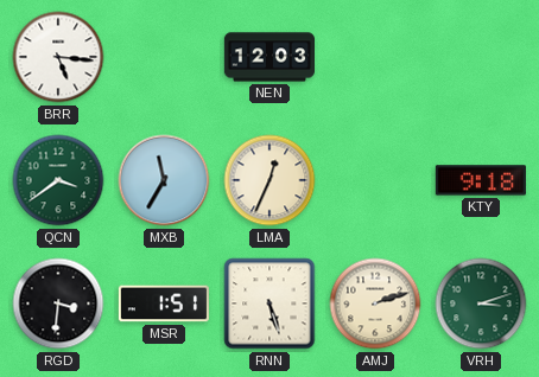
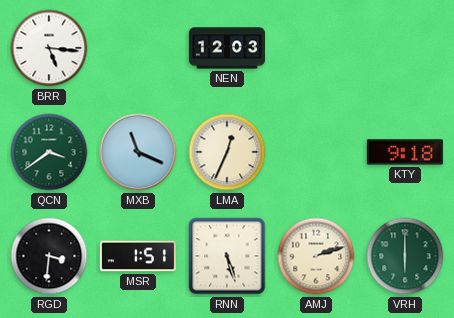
MXB: 11:35 -> 11:19 (138, 152)
VRH: 3:12 -> 6:00 (405, 256)
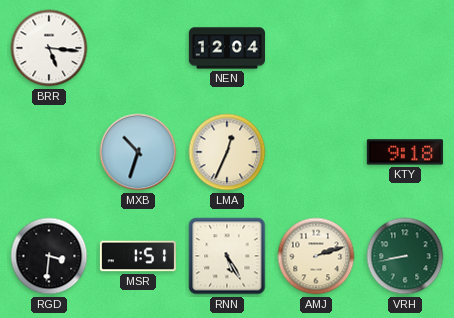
NEN: 12:03 -> 12:04 (226, 48)
QCN: 3:39 -> none (49, 152)
MXB: 11:19 -> 10:33 (138, 152)
RNN: 5:27 -> 5:25 (227, 256)
VRH: 6:00 -> 8:43 (405, 256)
